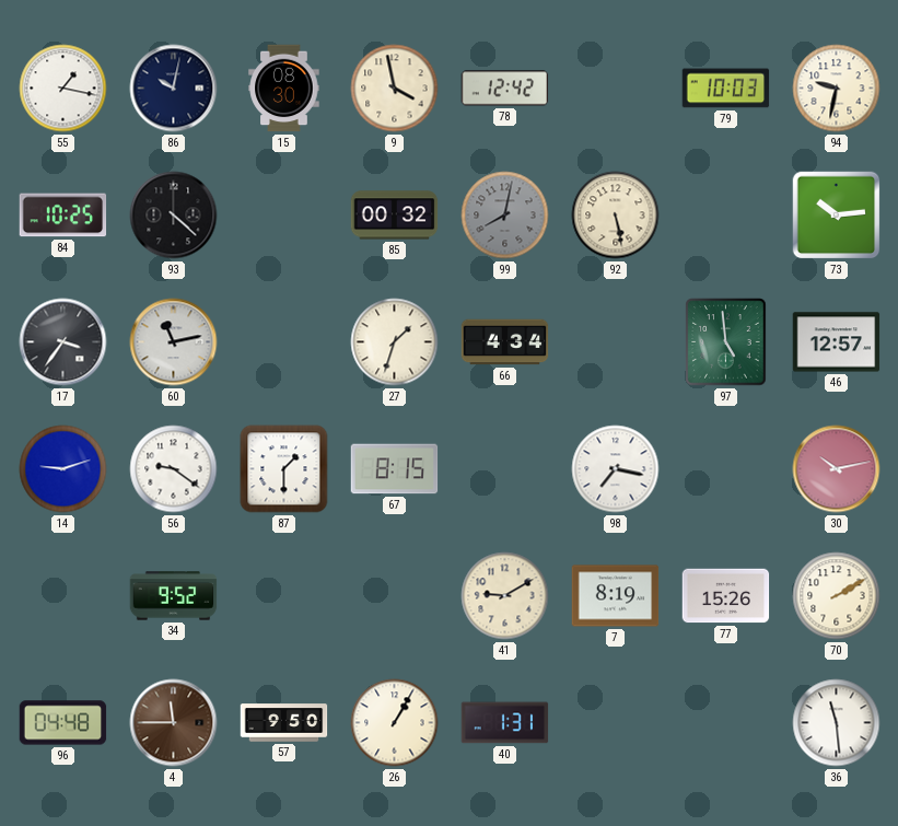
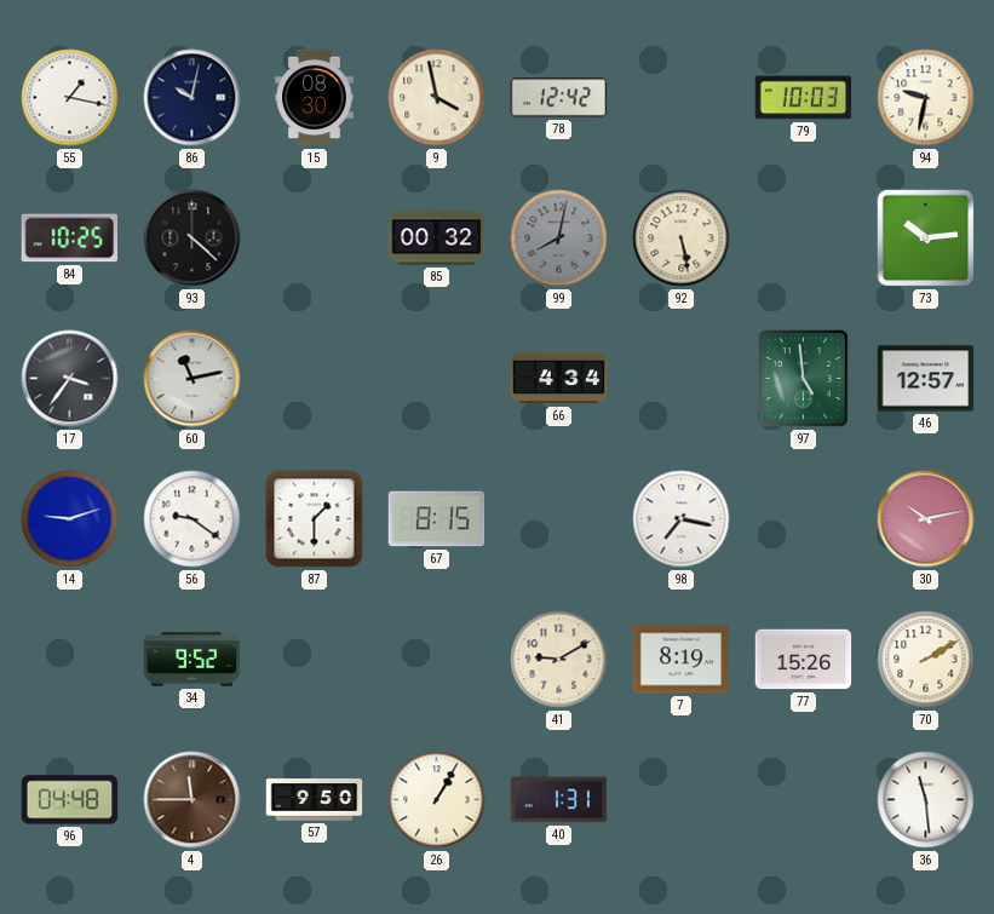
27: 1:33 -> none (395, 342)
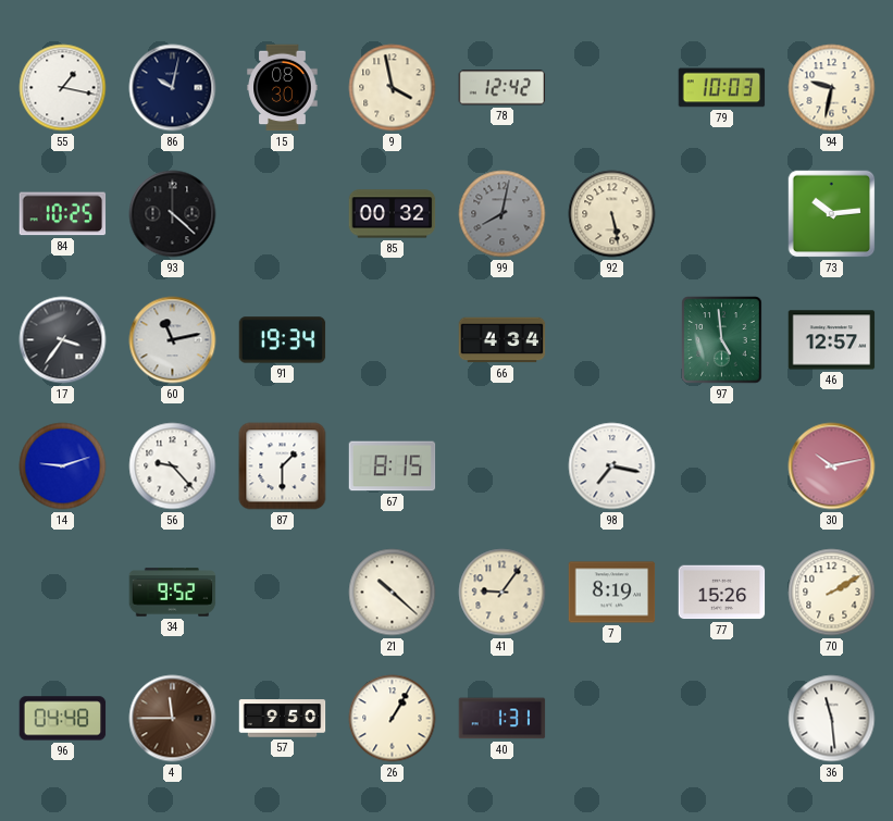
91: none -> 19:34 (283, 340)
56: 9:21 -> 9:23 (173, 467)
21: none -> 10:22 (393, 593)
41: 9:10 -> 9:06 (503, 593)
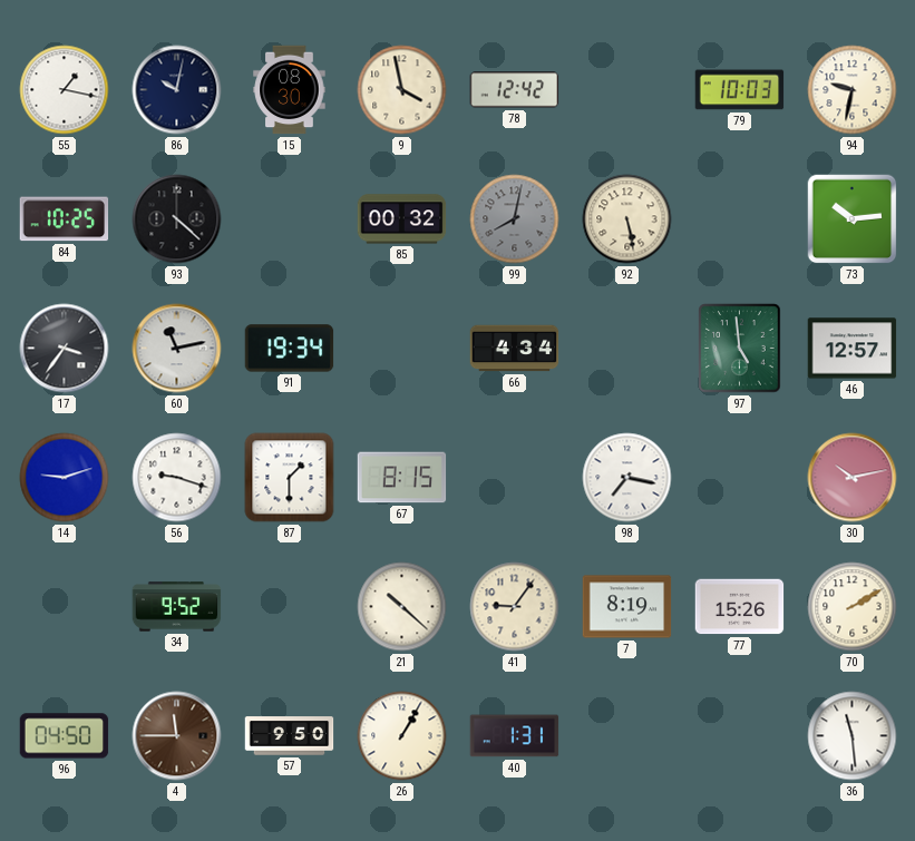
56: 9:23 -> 9:18 (177, 478)
96: 04:48 -> 04:50 (65, 736)
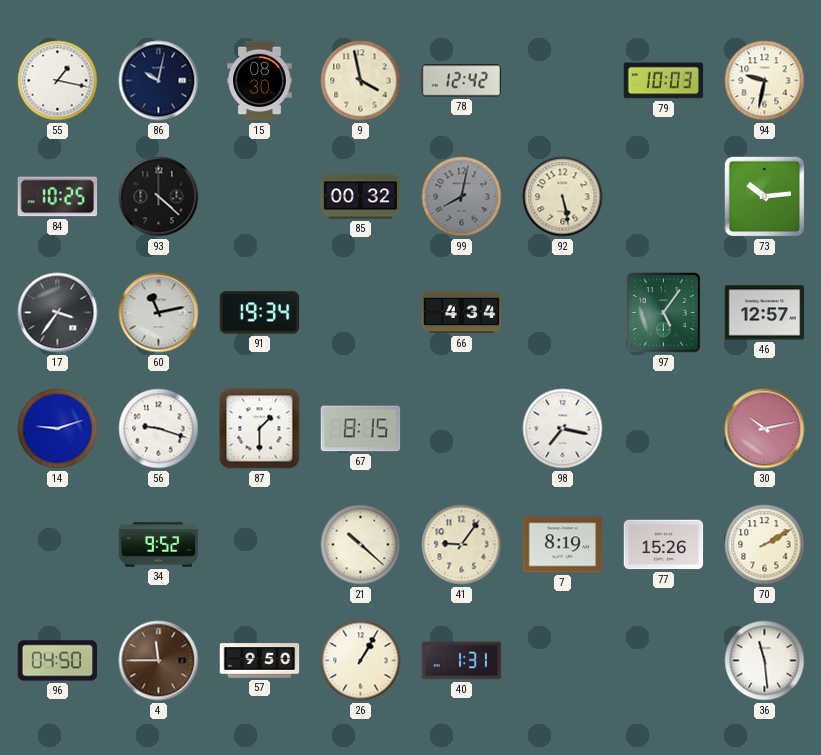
97: 4:59 -> 5:06 (664, 313)
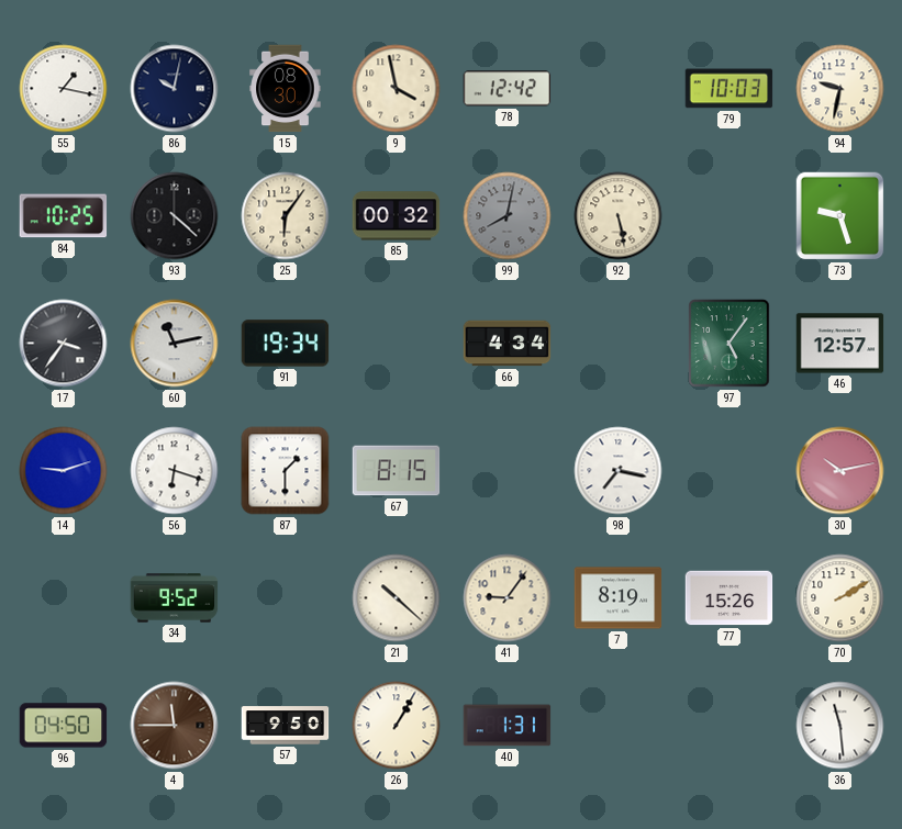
25: none -> 6:06 (286, 216)
73: 10:14 -> 9:27 (840, 216)
56: 9:18 -> 6:18 (175, 471)
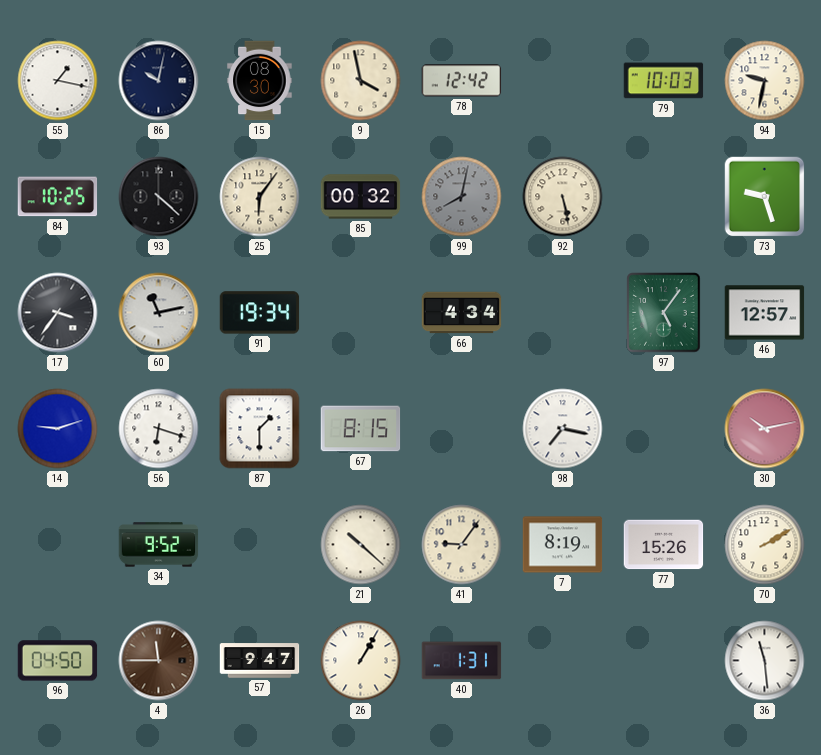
57: 9:50 -> 9:47 (260, 661)
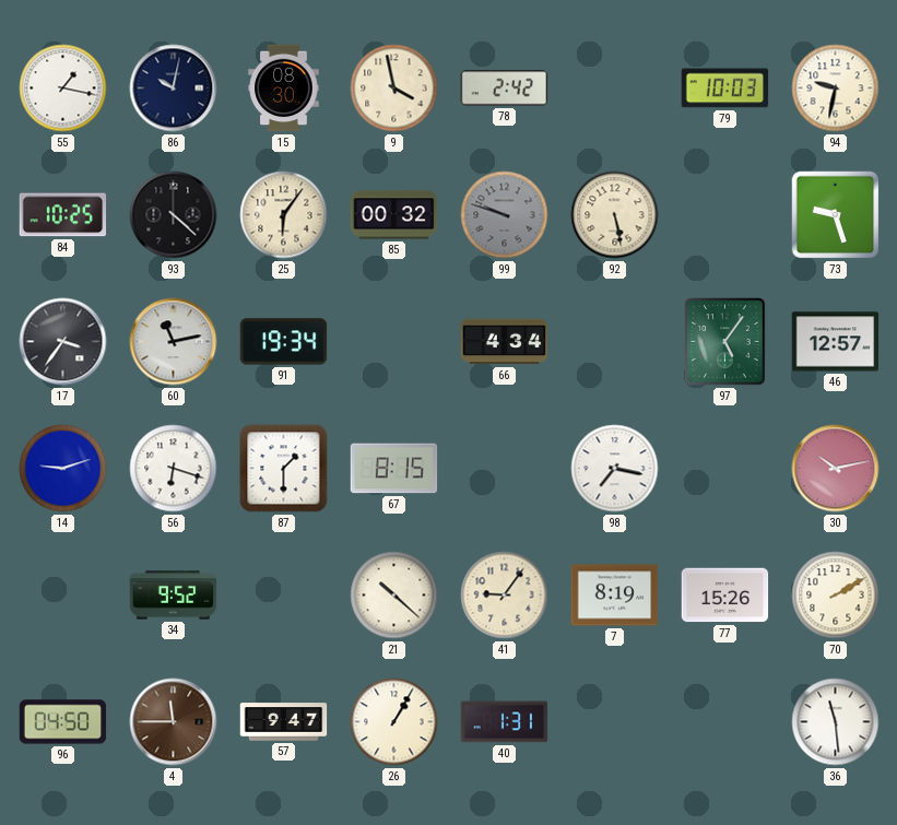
78: 12:42 -> 2:42 (505, 89)
99: 8:02 -> 9:48 (505, 215)
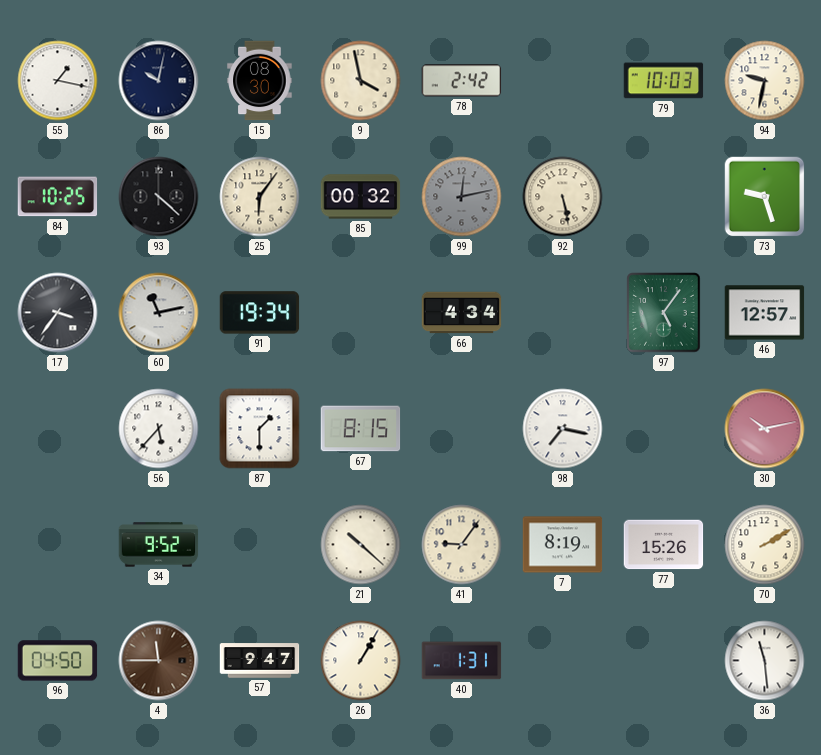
99: 9:48 -> 12:13 (462, 197)
14: 9:12 -> none (63, 469)
56: 6:18 -> 5:37 (159, 429)
